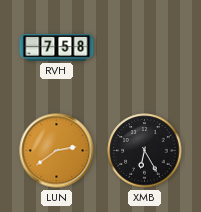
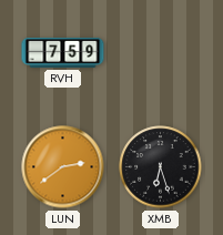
RVH: 7:58 -> 7:59 (63, 52)
XMB: 6:25 -> 6:27 (161, 167)
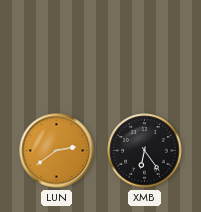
RVH: 7:59 -> none (63, 52)
XMB: 6:27 -> 6:24 (145, 151)
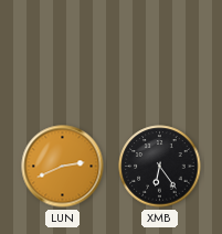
LUN: 2:39 -> 2:41 (63, 167)
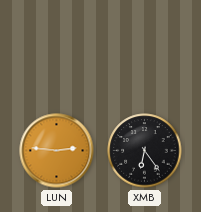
LUN: 2:41 -> 2:46 (57, 151)
